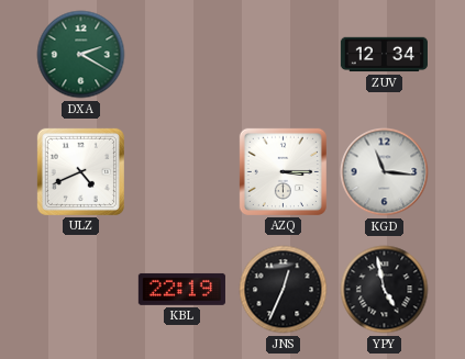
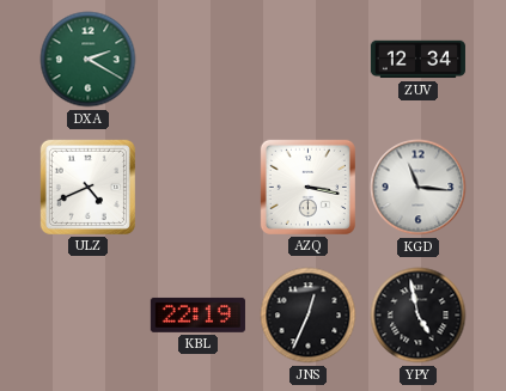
AZQ: 3:15 -> 3:17 (307, 187)
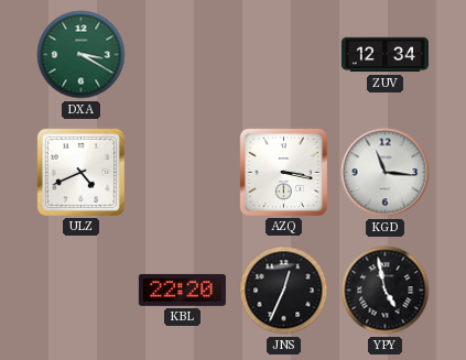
DXA: 2:20 -> 3:20 (82, 55)
KBL: 22:19 -> 22:20 (182, 290)
